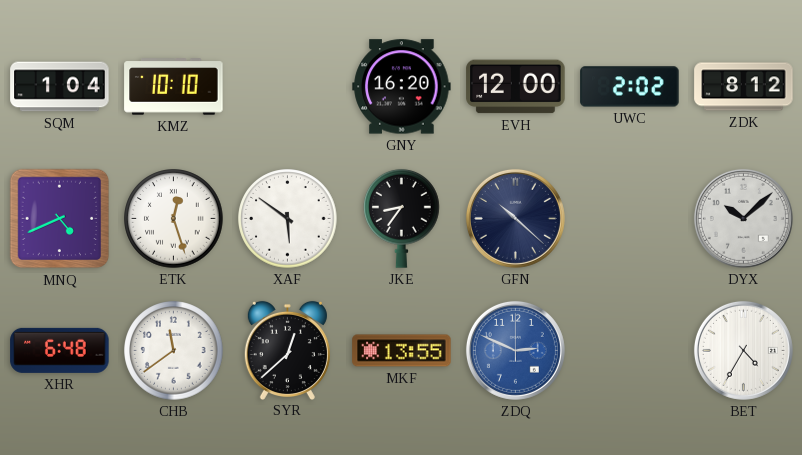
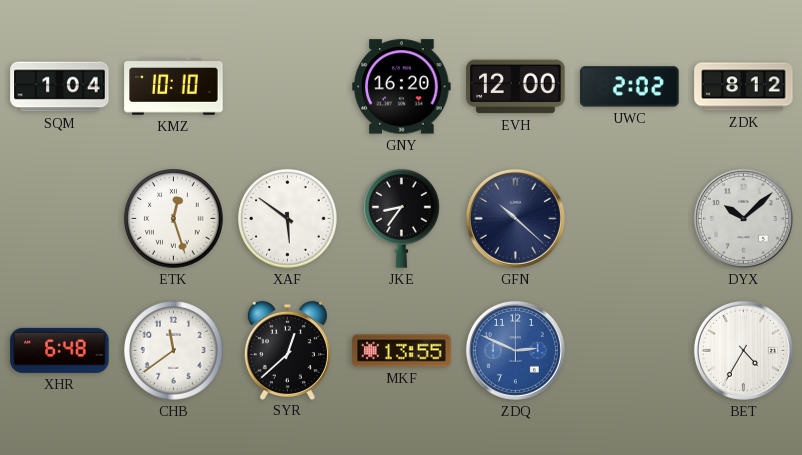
MNQ: 4:41 -> none (60, 219)
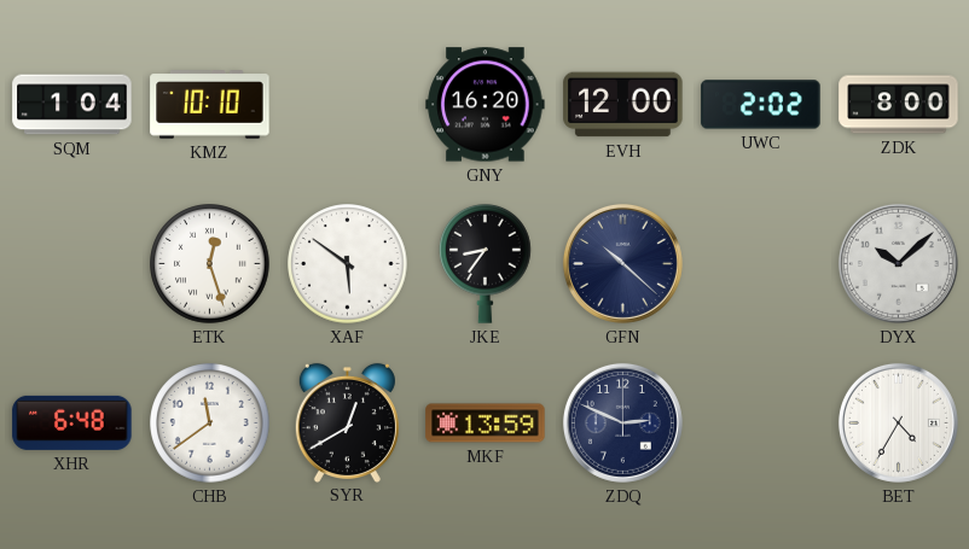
ZDK: 8:12 -> 8:00 (899, 105)
SYR: 12:38 -> 12:40 (347, 422)
MKF: 13:55 -> 13:59 (486, 424)
ZDQ dial: blue -> navy (622, 422)
